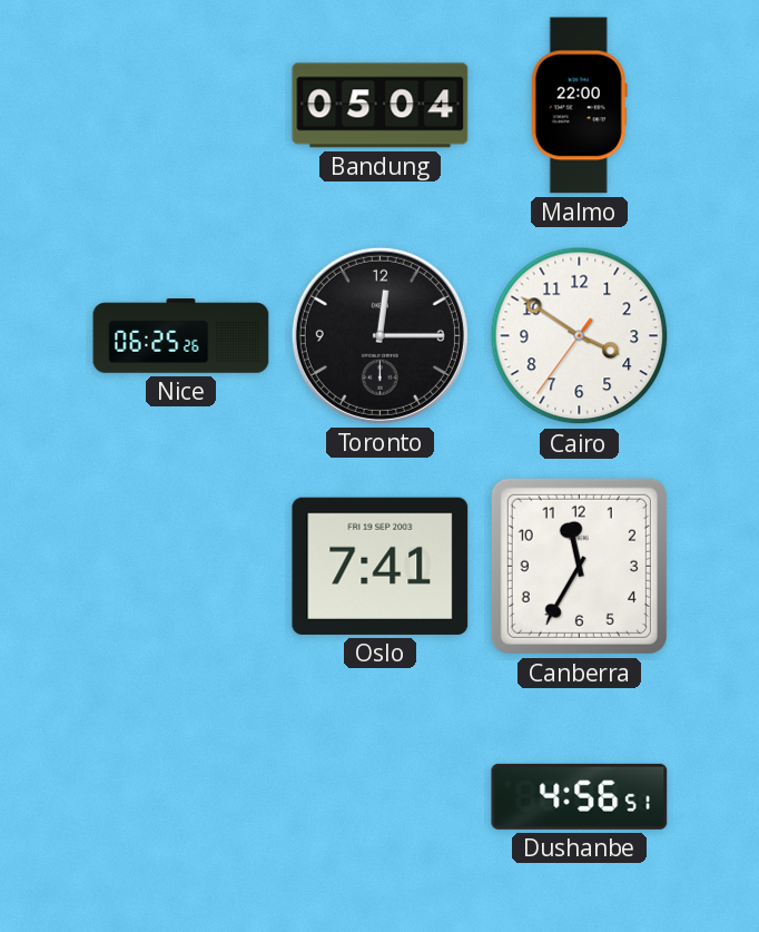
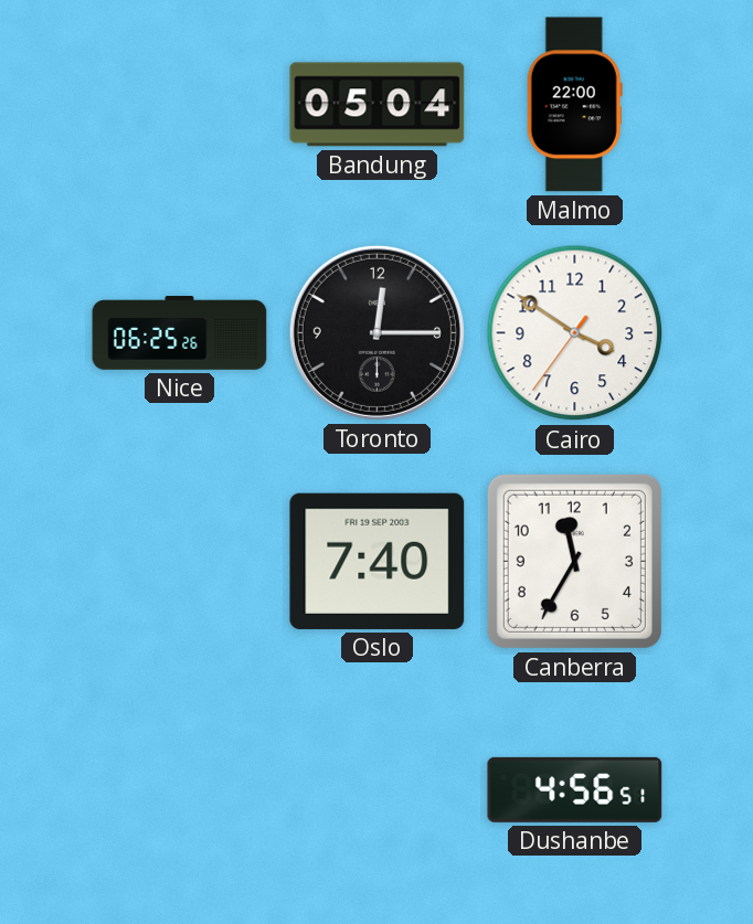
Oslo: 7:41 -> 7:40 (378, 561)
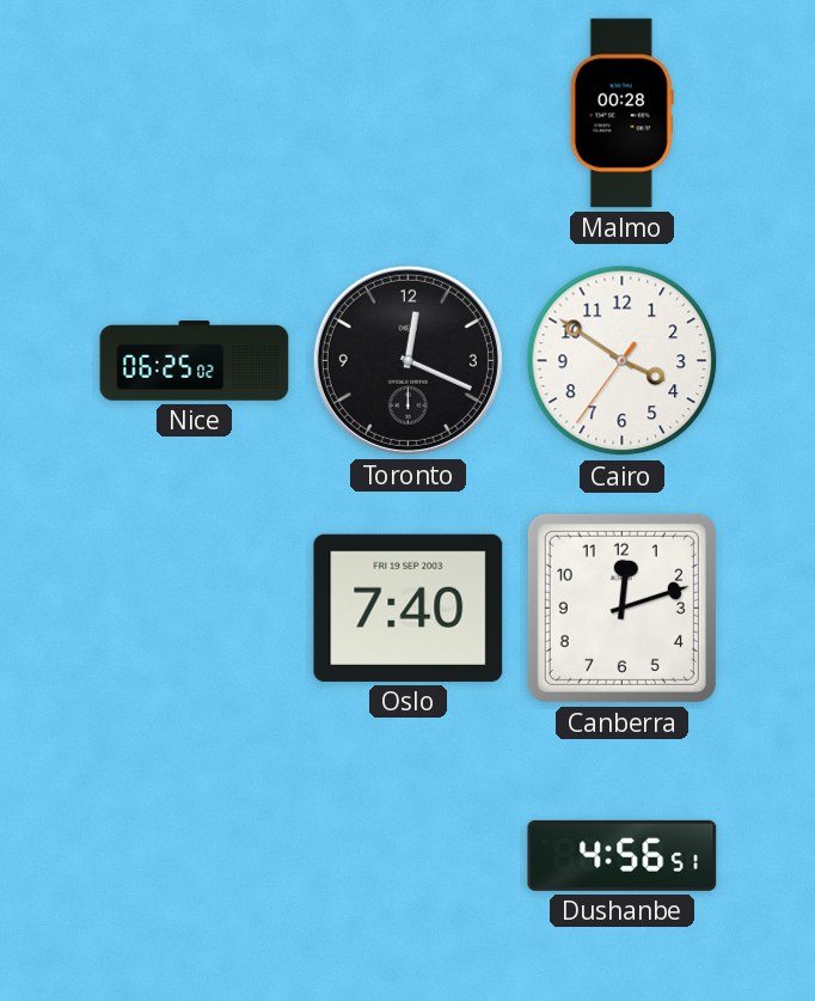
Bandung: 05:04 -> none (378, 105)
Malmo: 22:00 -> 00:28 (621, 114)
Nice: 06:25:26 -> 06:25:02 (195, 361)
Toronto: 12:15 -> 12:19 (407, 360)
Canberra: 11:35 -> 12:12 (621, 608)
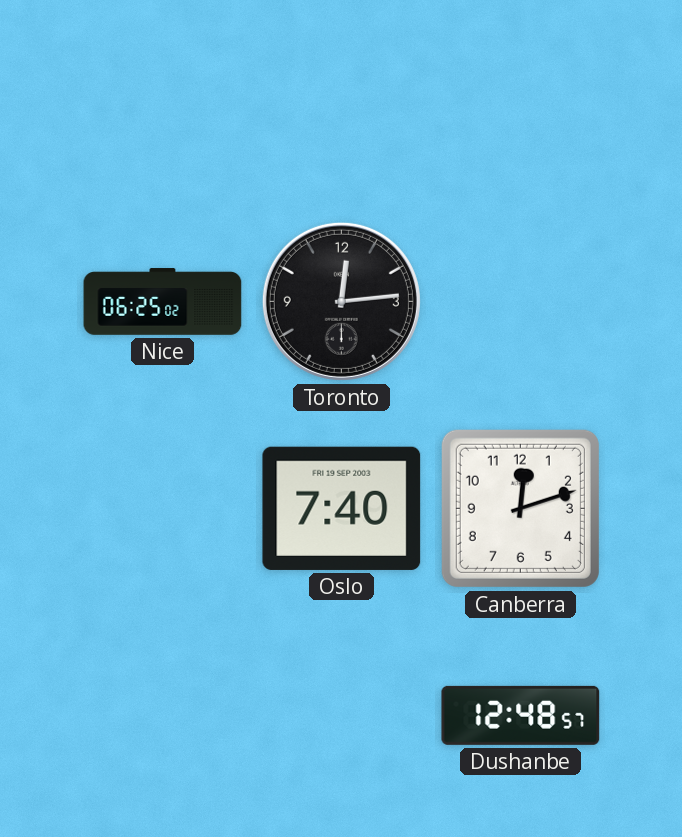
Malmo: 00:28 -> none (621, 114)
Toronto: 12:19 -> 12:14 (341, 301)
Cairo: 3:50 -> none (623, 361)
Dushanbe: 4:56 -> 12:48 (521, 715)
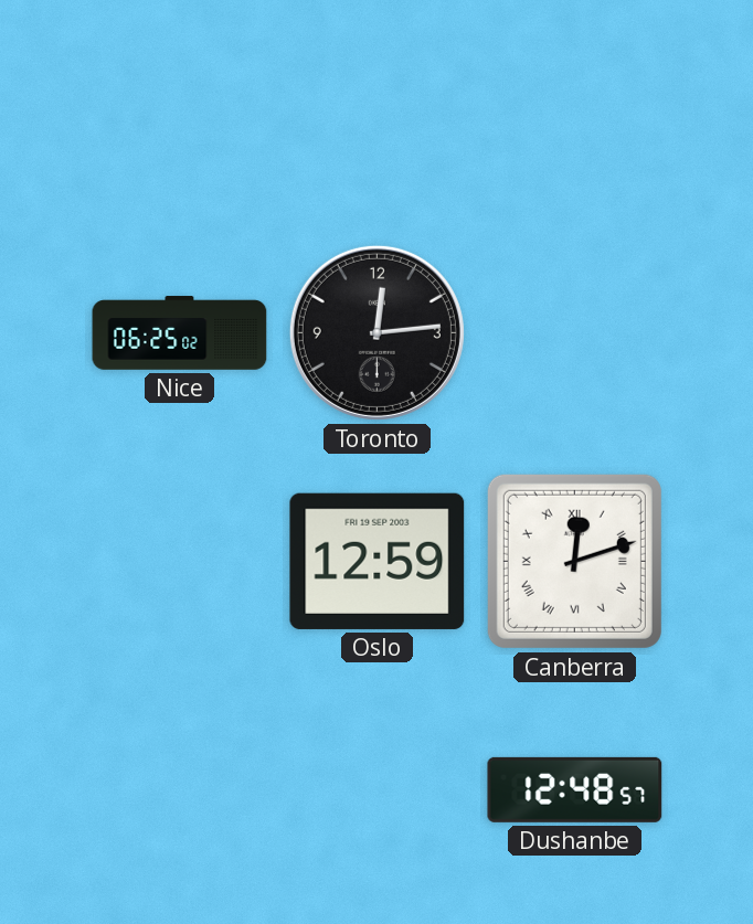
Oslo: 7:40 -> 12:59 (378, 561)
Canberra numerals: Arabic -> Roman (574, 561)
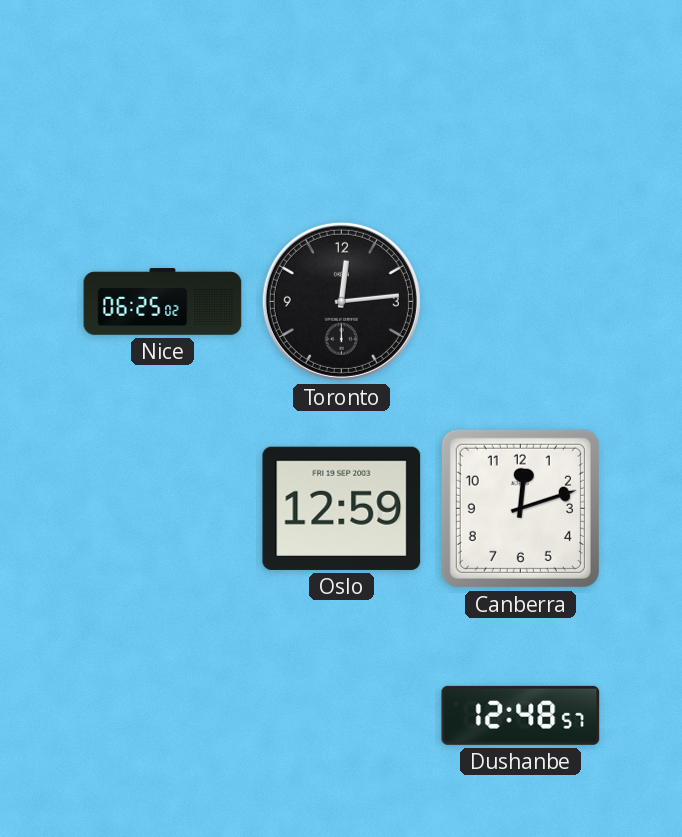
Canberra numerals: Roman -> Arabic (520, 508)
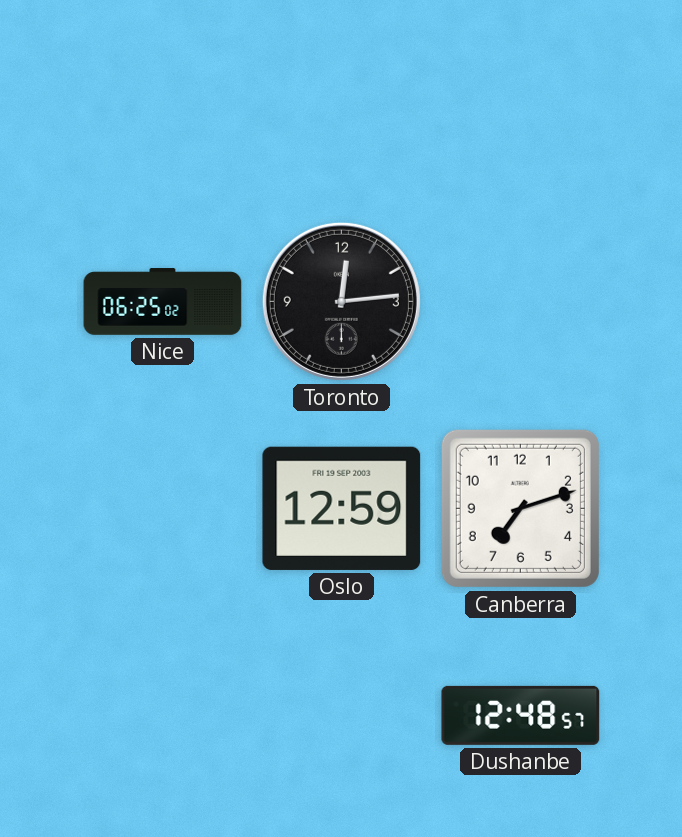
Canberra: 12:12 -> 7:12 (520, 508)
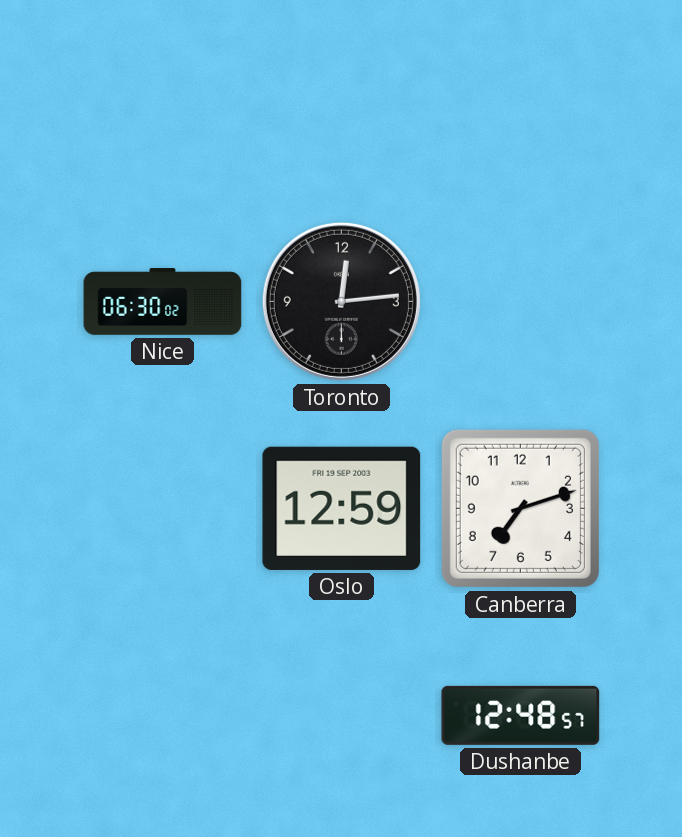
Nice: 06:25 -> 06:30 (163, 302)
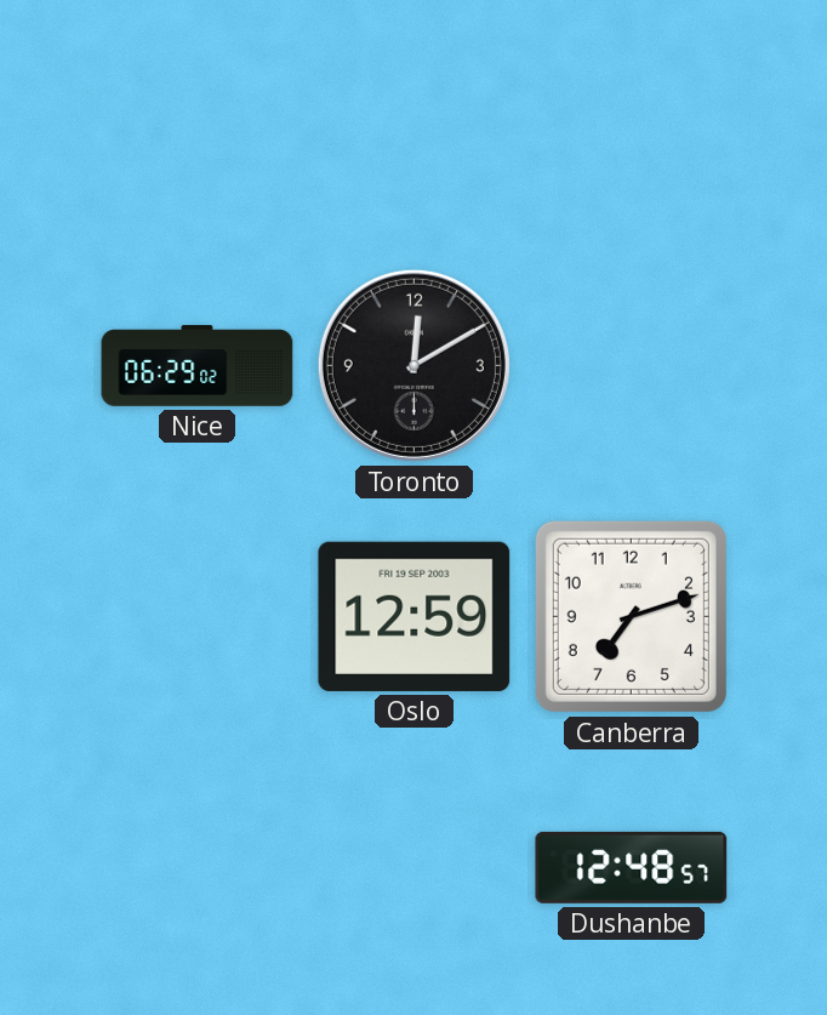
Nice: 06:30 -> 06:29 (198, 366)
Toronto: 12:14 -> 12:10 (413, 365)
